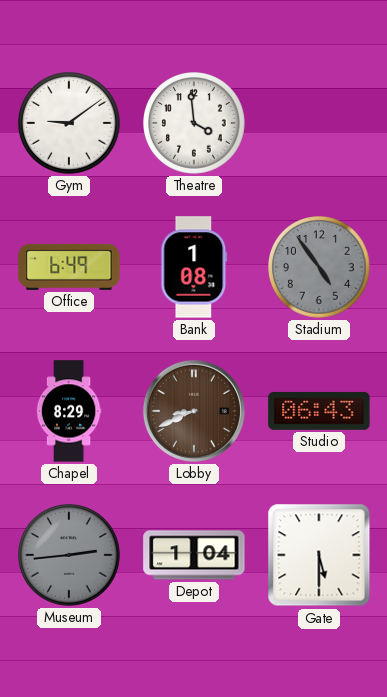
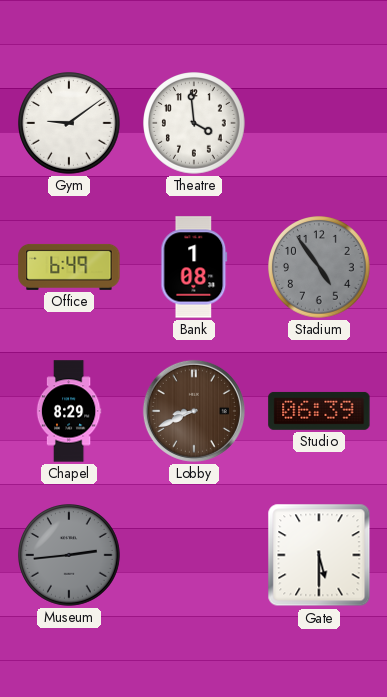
Studio: 06:43 -> 06:39 (319, 411)
Depot: 1:04 -> none (194, 555)
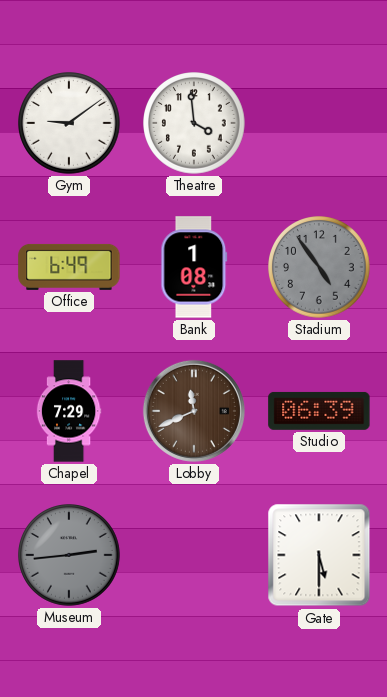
Chapel: 8:29 -> 7:29 (69, 411)
Lobby: 8:41 -> 11:41 (194, 411)
